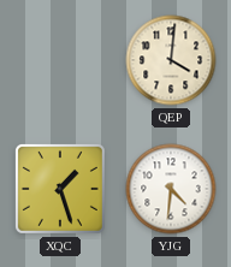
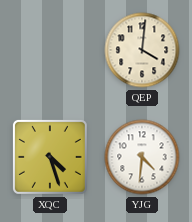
XQC: 1:27 -> 4:27 (50, 157)
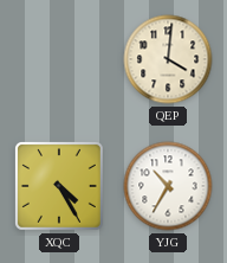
XQC: 4:27 -> 4:25 (59, 186)
YJG: 4:31 -> 10:35 (168, 186)
